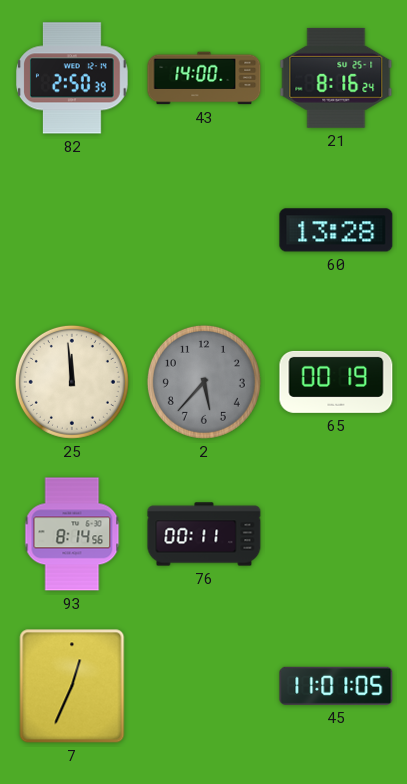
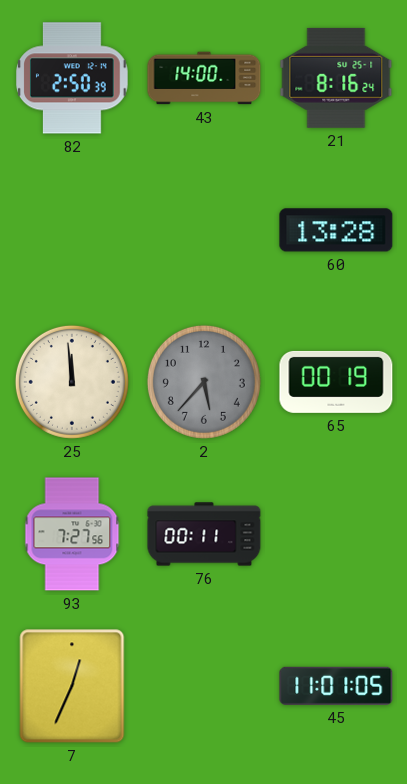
93: 8:14 -> 7:27 (72, 534)
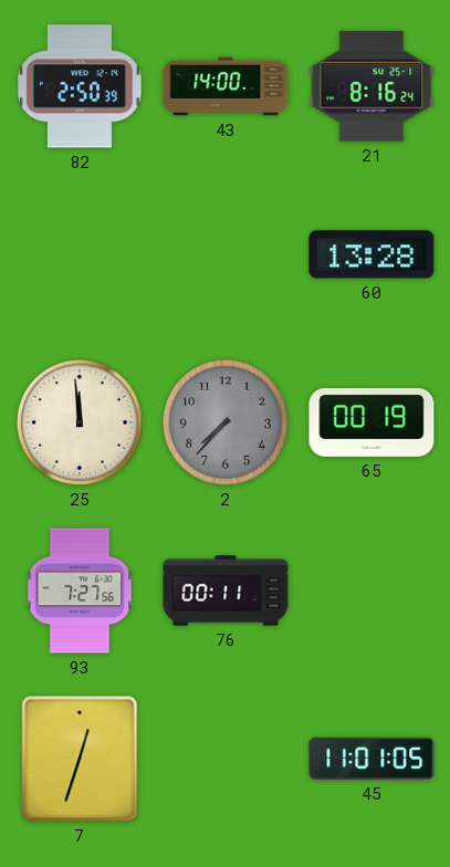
2: 5:37 -> 7:37 (226, 422)
7: 12:34 -> 12:33 (80, 759)
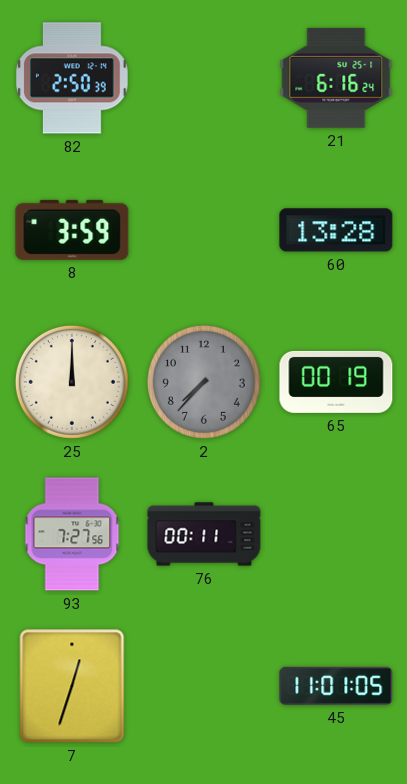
43: 14:00 -> none (226, 86)
21: 8:16 -> 6:16 (336, 78)
8: none -> 3:59 (72, 230)
25: 11:59 -> 12:00 (72, 382)
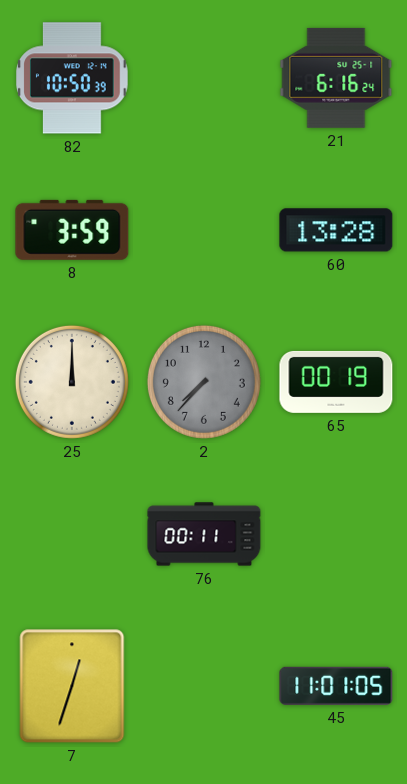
82: 2:50 -> 10:50 (73, 78)
93: 7:27 -> none (72, 534)
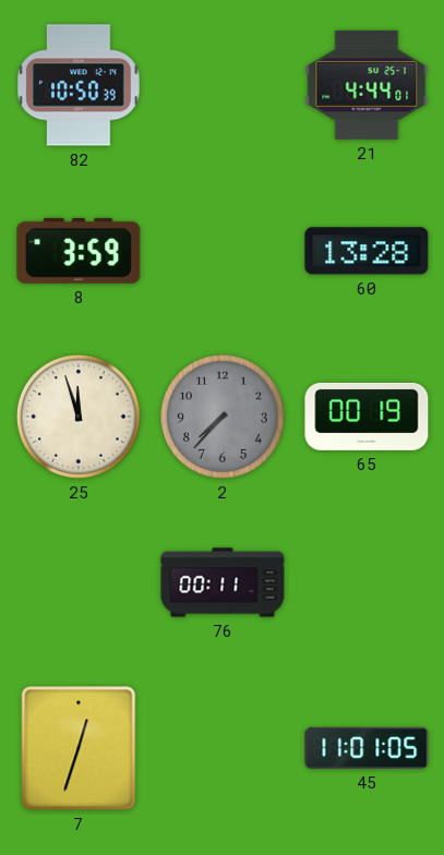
21: 6:16 -> 4:44 (367, 85)
25: 12:00 -> 11:57 (79, 417)
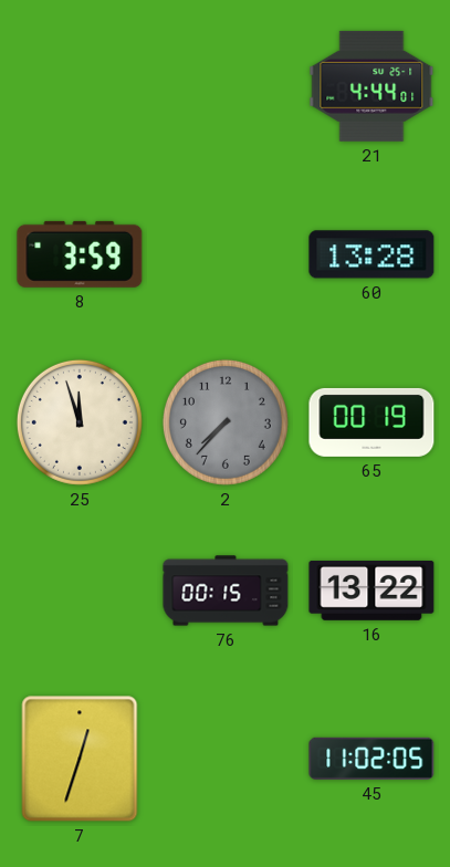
82: 10:50 -> none (80, 85)
76: 00:11 -> 00:15 (226, 591)
16: none -> 13:22 (371, 591)
45: 11:01 -> 11:02 (371, 759)
